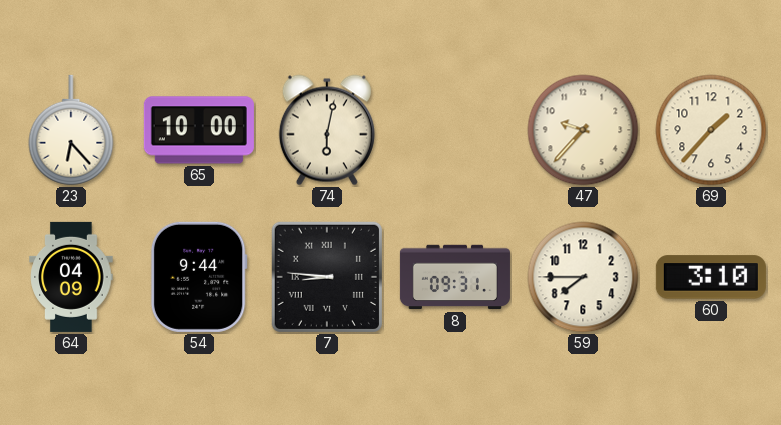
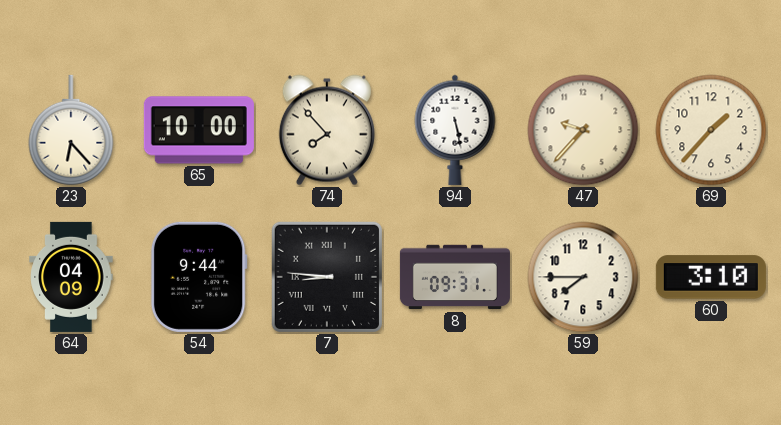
74: 6:02 -> 7:53 (327, 130)
94: none -> 5:28 (455, 130)
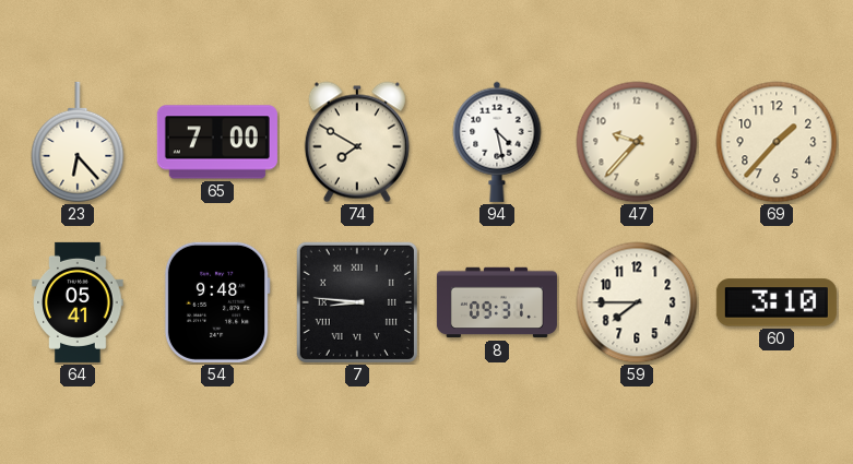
65: 10:00 -> 7:00 (217, 142)
74: 7:53 -> 7:50 (357, 142)
94: 5:28 -> 4:28 (497, 142)
64: 04:09 -> 05:41 (78, 302)
54: 9:44 -> 9:48 (217, 302)
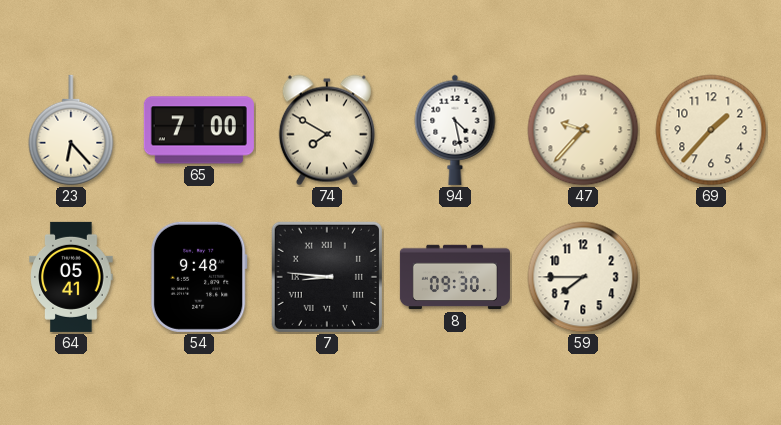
8: 09:31 -> 09:30 (455, 277)
60: 3:10 -> none (777, 302)
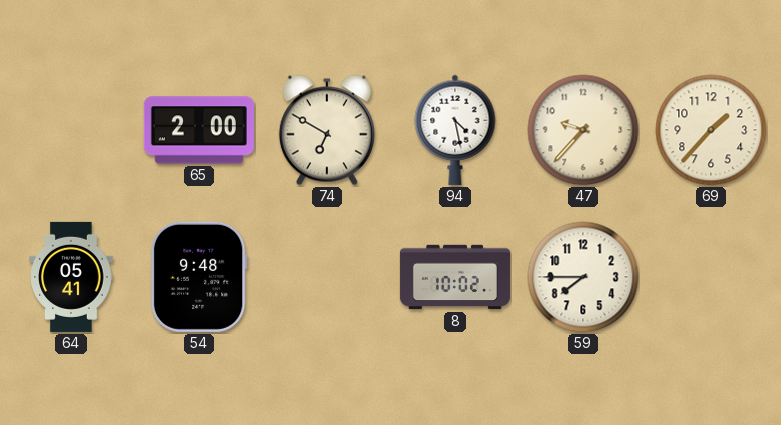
23: 6:23 -> none (71, 130)
65: 7:00 -> 2:00 (199, 130)
74: 7:50 -> 6:50 (327, 130)
7: 8:46 -> none (327, 277)
8: 09:30 -> 10:02 (455, 277)
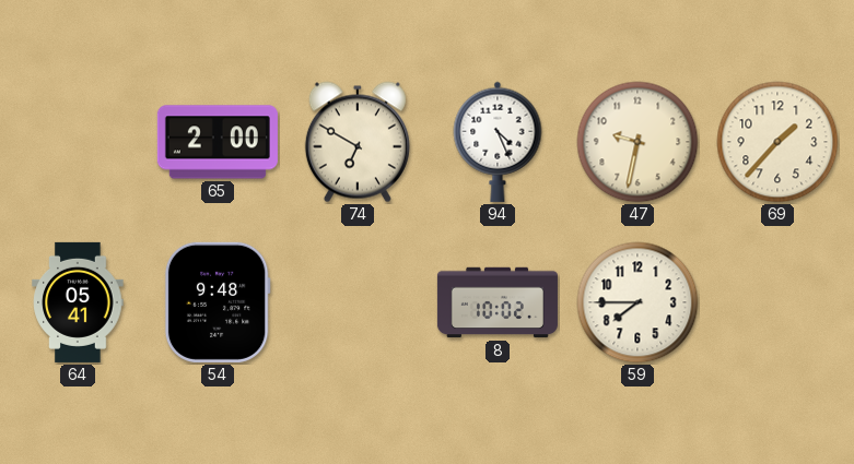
94: 4:28 -> 4:26 (498, 142)
47: 9:37 -> 9:32 (637, 142)
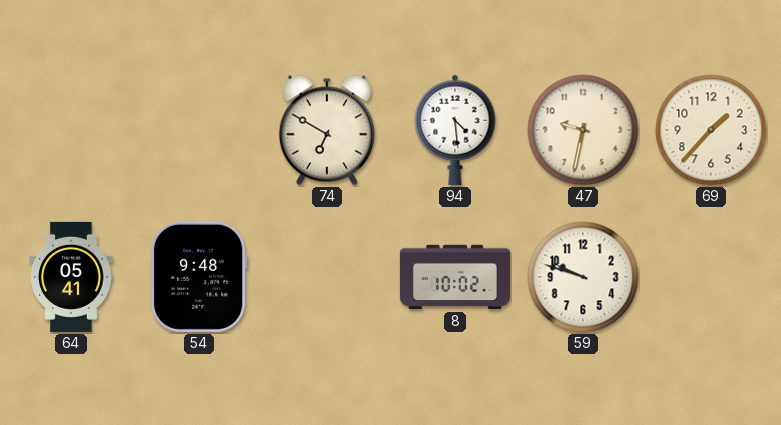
65: 2:00 -> none (218, 142)
94: 4:26 -> 4:29 (455, 130)
59: 7:45 -> 9:48 (583, 277)
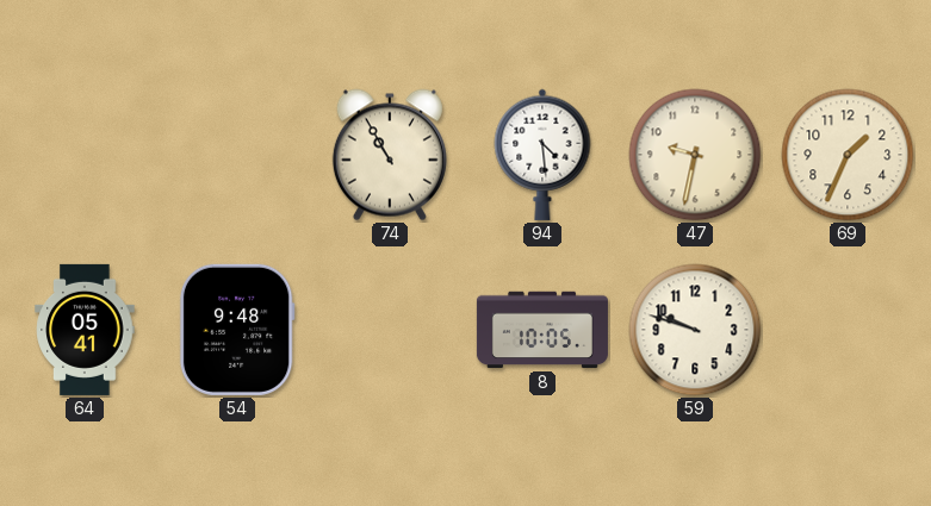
74: 6:50 -> 10:55 (390, 155)
69: 1:37 -> 1:34 (848, 155)
8: 10:02 -> 10:05 (542, 330)
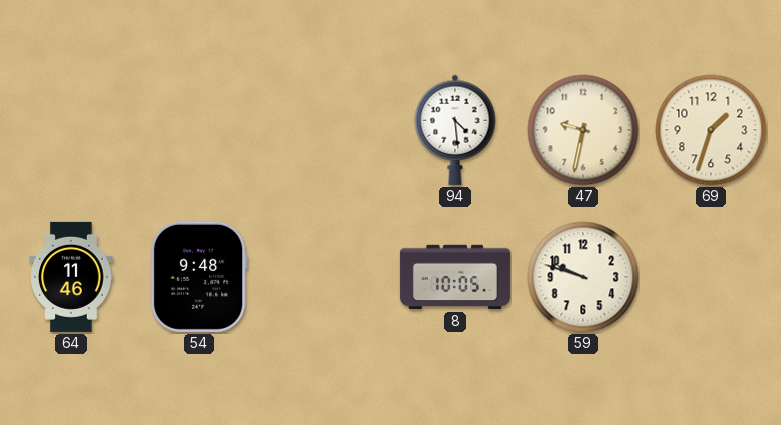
74: 10:55 -> none (390, 155)
69: 1:34 -> 1:33 (711, 130)
64: 05:41 -> 11:46 (71, 277)
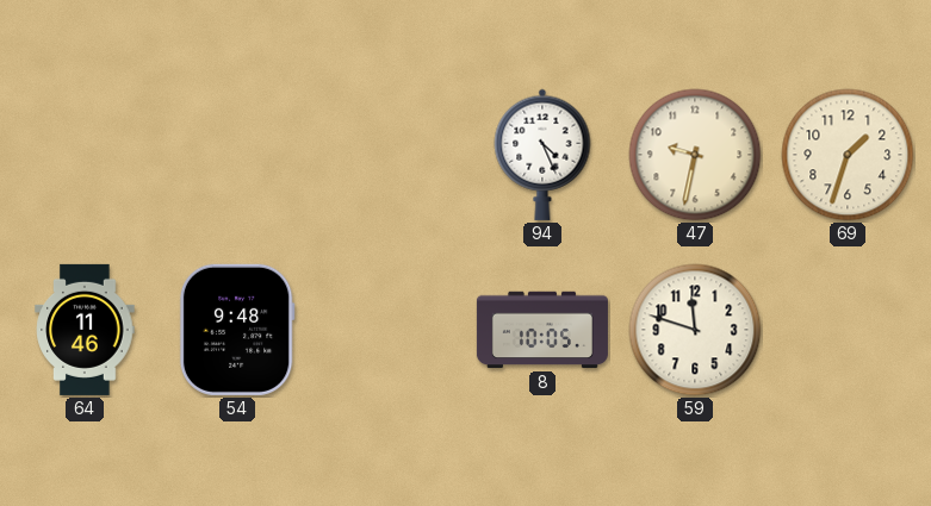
94: 4:29 -> 4:26 (542, 155)
59: 9:48 -> 11:48 (695, 330)
